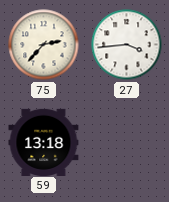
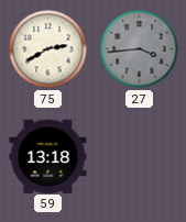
75: 2:37 -> 2:40 (48, 49)
27 dial: white -> grey (140, 49)
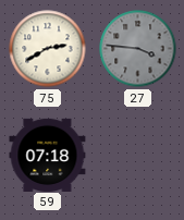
27: 3:44 -> 3:46 (138, 49)
59: 13:18 -> 07:18 (48, 155)
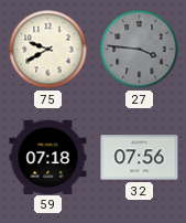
75: 2:40 -> 9:40 (48, 50)
32: none -> 07:56 (140, 158)
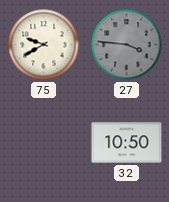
59: 07:18 -> none (48, 157)
32: 07:56 -> 10:50 (127, 143)
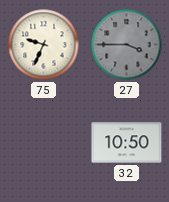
75: 9:40 -> 9:34 (44, 45)
27: 3:46 -> 3:45 (127, 45)
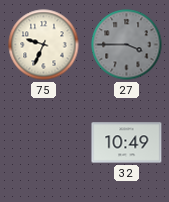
32: 10:50 -> 10:49 (127, 143)
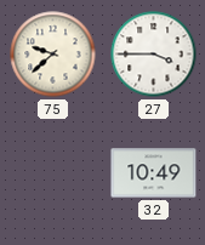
75: 9:34 -> 9:38 (53, 55)
27 dial: grey -> white (154, 55)
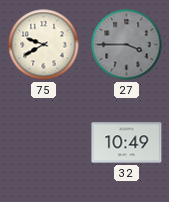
75: 9:38 -> 9:40 (44, 45)
27 dial: white -> grey (127, 45)
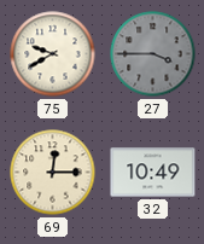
69: none -> 12:15 (53, 173)
